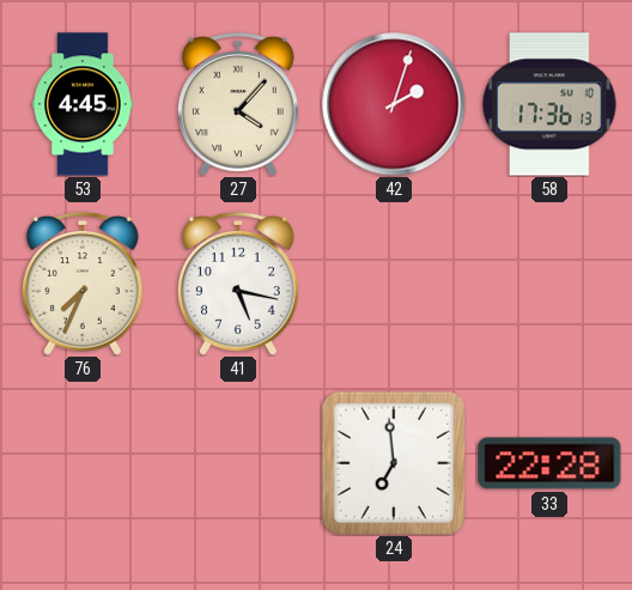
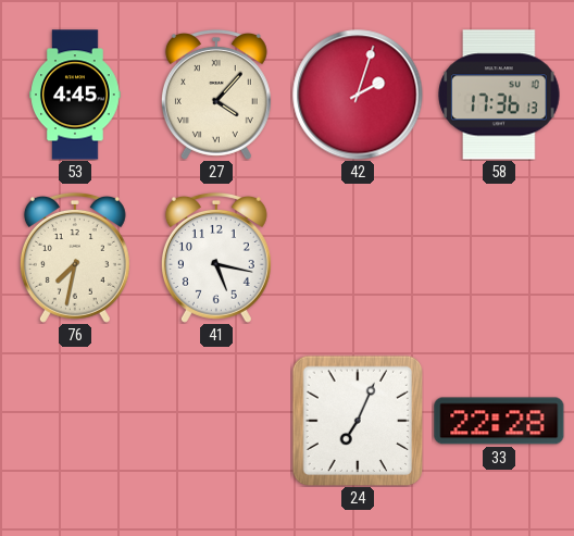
76: 7:34 -> 7:32 (75, 258)
24: 6:59 -> 7:04 (358, 421)
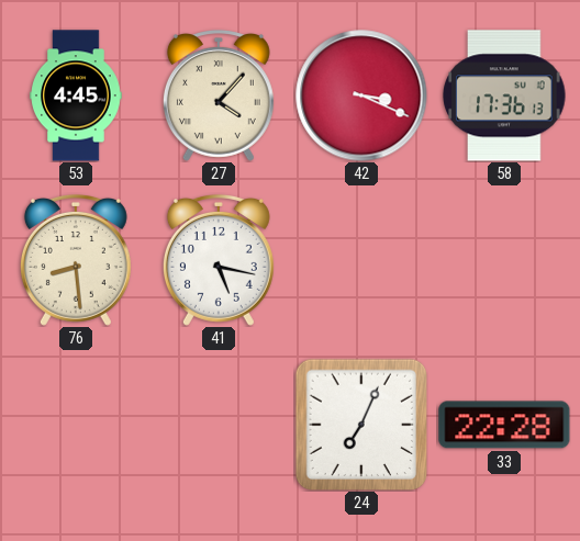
42: 2:03 -> 3:19 (361, 95)
76: 7:32 -> 8:29 (76, 260)
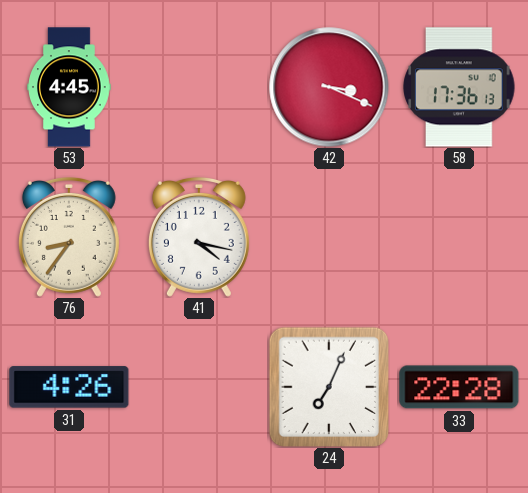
27: 4:07 -> none (219, 95)
76: 8:29 -> 8:36 (69, 237)
41: 5:17 -> 4:17 (199, 237)
31: none -> 4:26 (69, 387)
